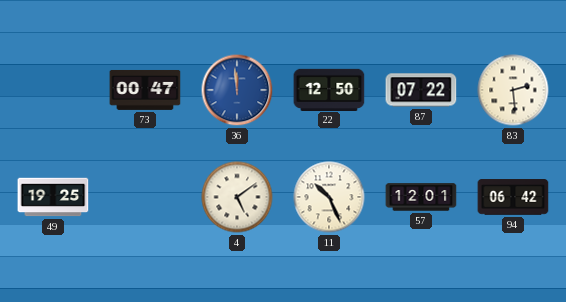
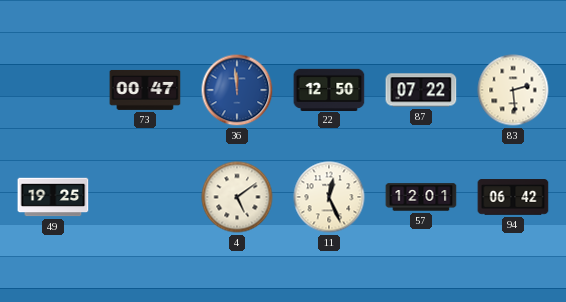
11: 10:26 -> 12:26 (329, 197)
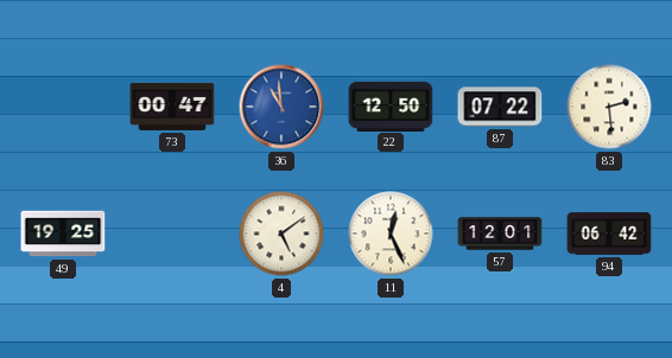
36: 11:59 -> 10:59 (281, 107)
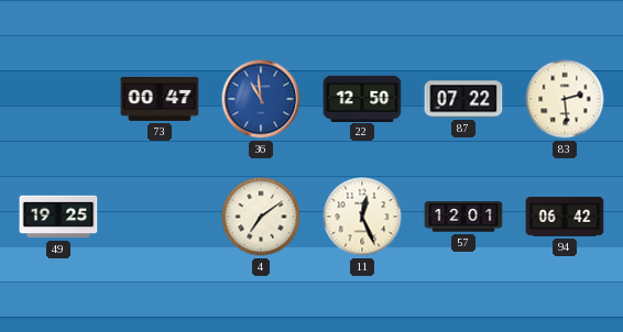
4: 5:09 -> 7:09 (261, 217)
